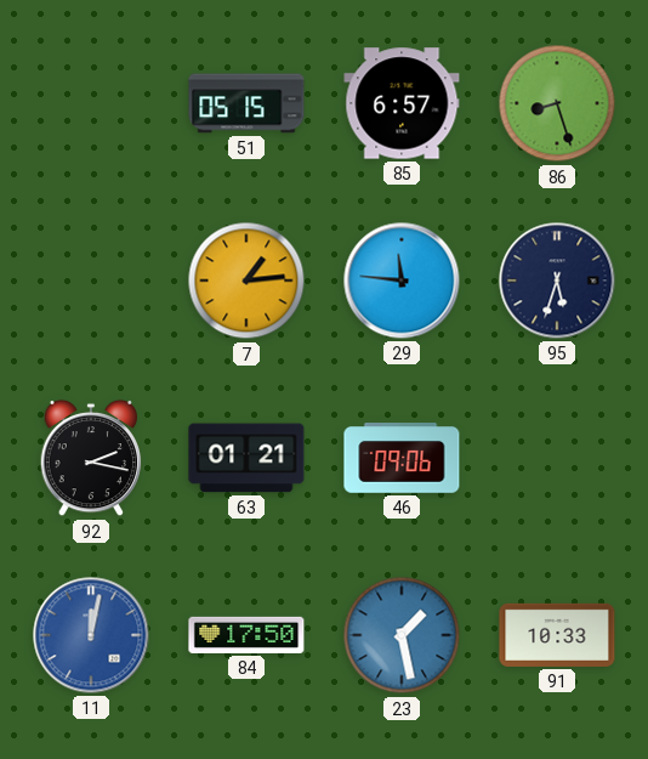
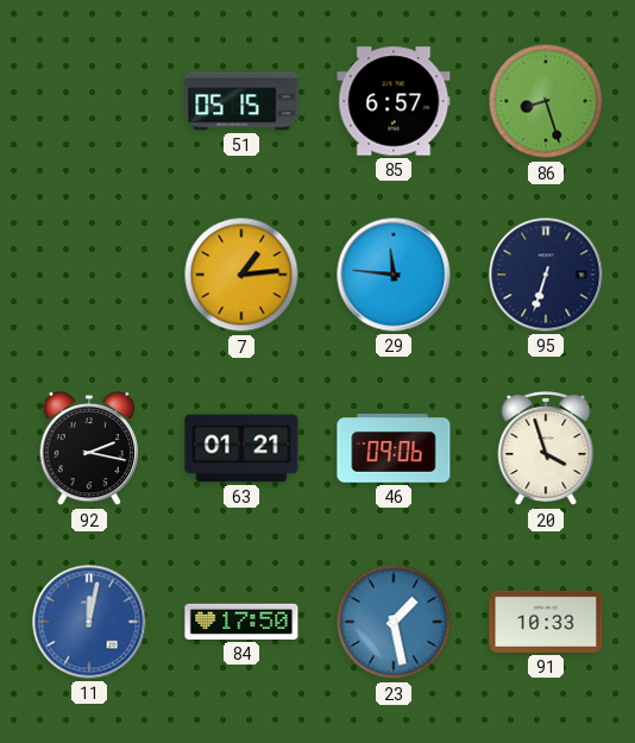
95: 5:33 -> 6:33 (546, 275)
20: none -> 3:57 (546, 449)
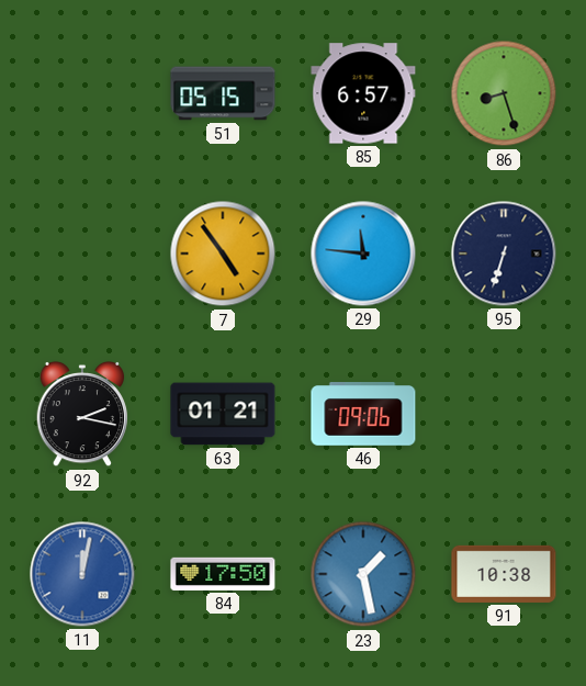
7: 1:14 -> 4:54 (223, 254)
20: 3:57 -> none (546, 449)
91: 10:33 -> 10:38 (504, 574)
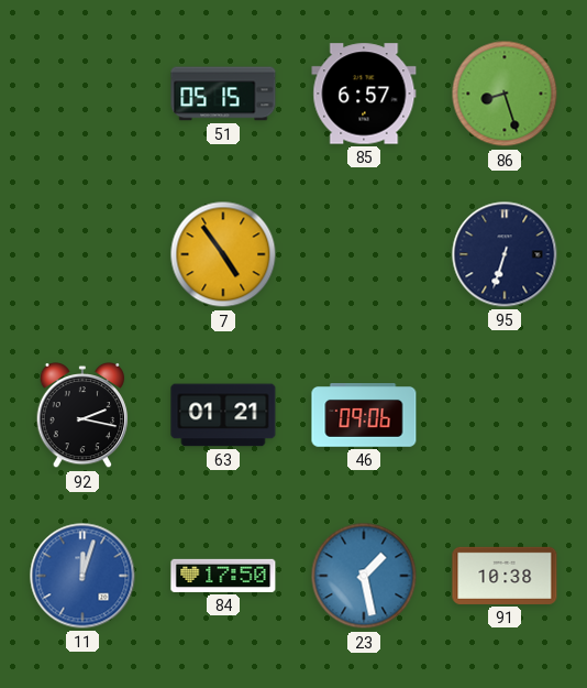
29: 11:46 -> none (363, 254)
11: 12:02 -> 12:03 (82, 576)
